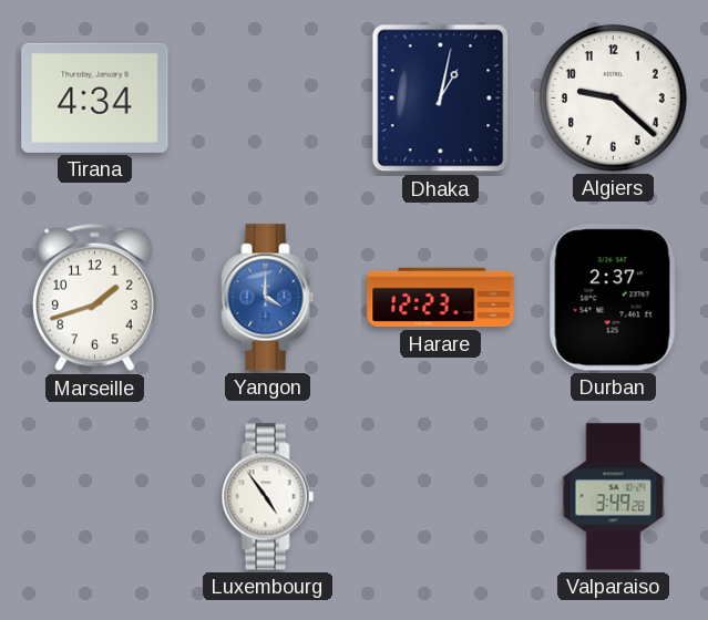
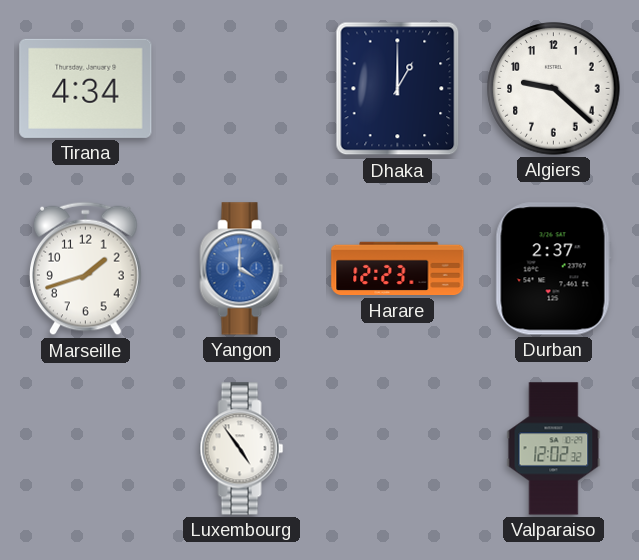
Dhaka: 1:02 -> 1:00 (398, 89)
Valparaiso: 3:49 -> 12:02 (554, 449)
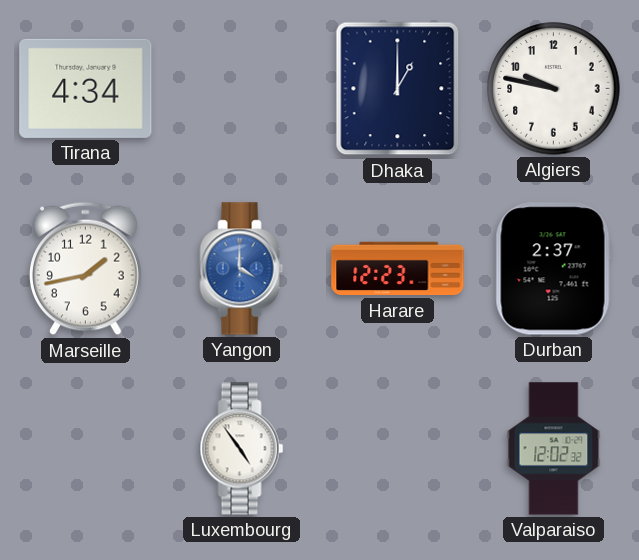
Algiers: 9:22 -> 9:47 (554, 89)
Marseille: 1:42 -> 1:43 (86, 269)
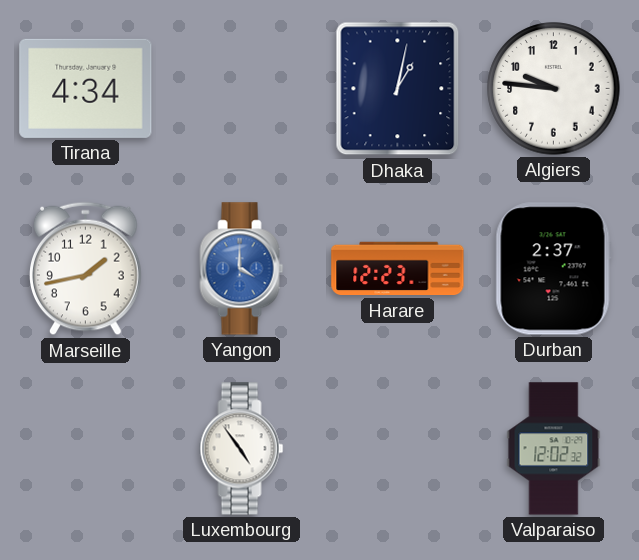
Dhaka: 1:00 -> 1:02 (398, 89)
Algiers: 9:47 -> 9:46 (554, 89)
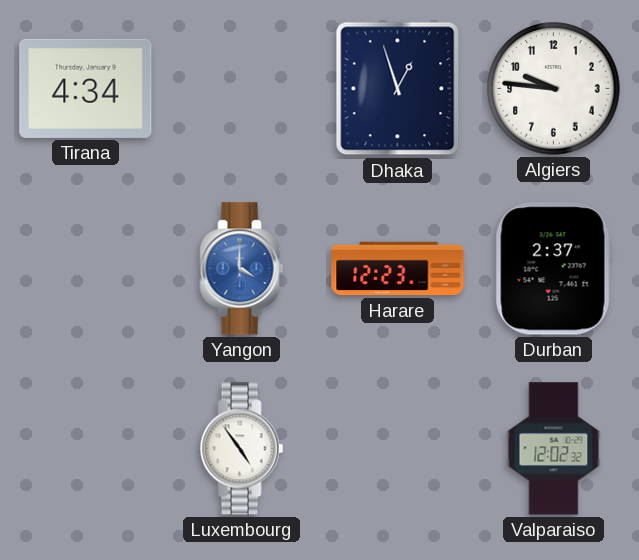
Dhaka: 1:02 -> 12:57 (398, 89)
Marseille: 1:43 -> none (86, 269)
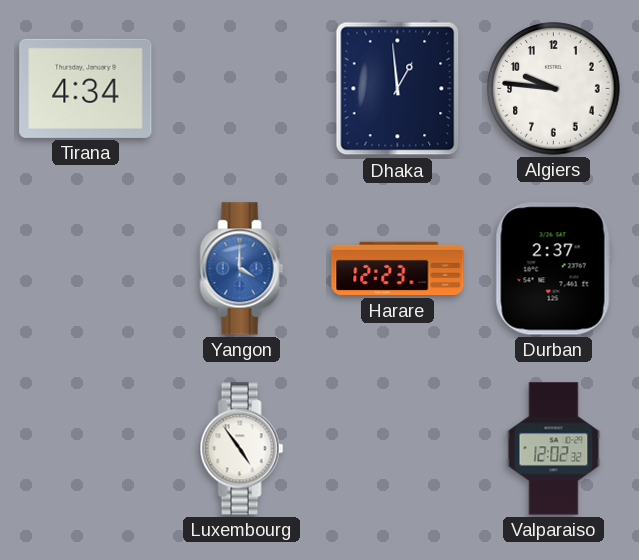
Dhaka: 12:57 -> 12:59 (398, 89)
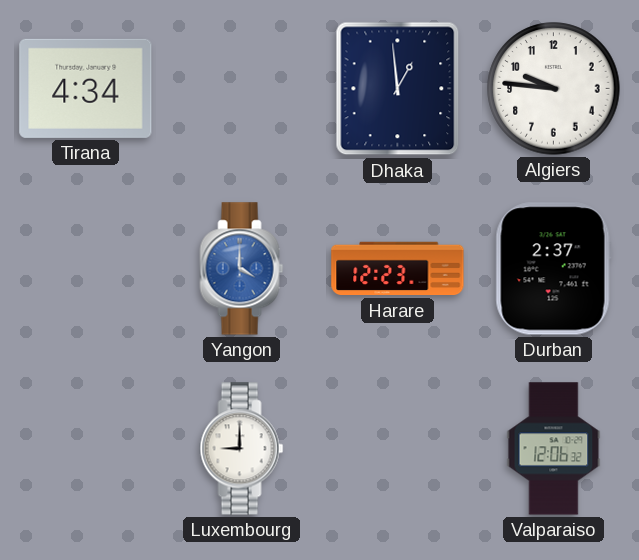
Luxembourg: 4:54 -> 9:00 (242, 449)
Valparaiso: 12:02 -> 12:06 (554, 449)
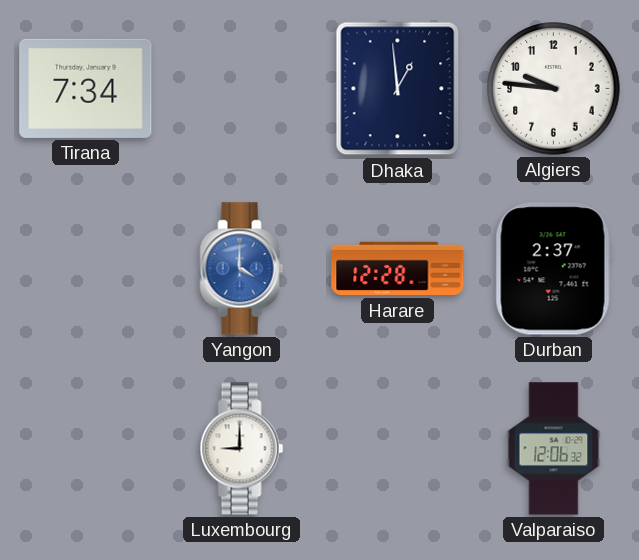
Tirana: 4:34 -> 7:34 (86, 88)
Harare: 12:23 -> 12:28 (398, 269)
